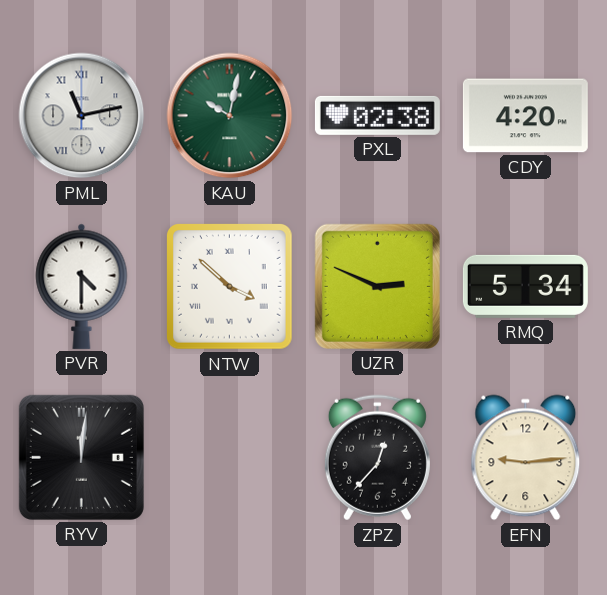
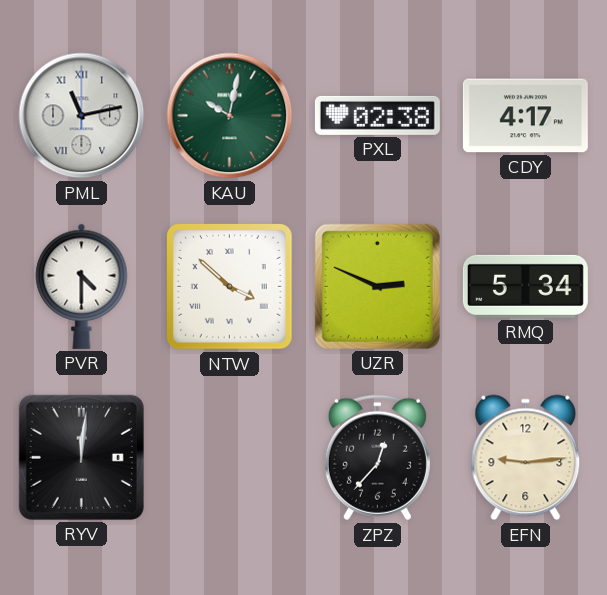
CDY: 4:20 -> 4:17 (525, 116)
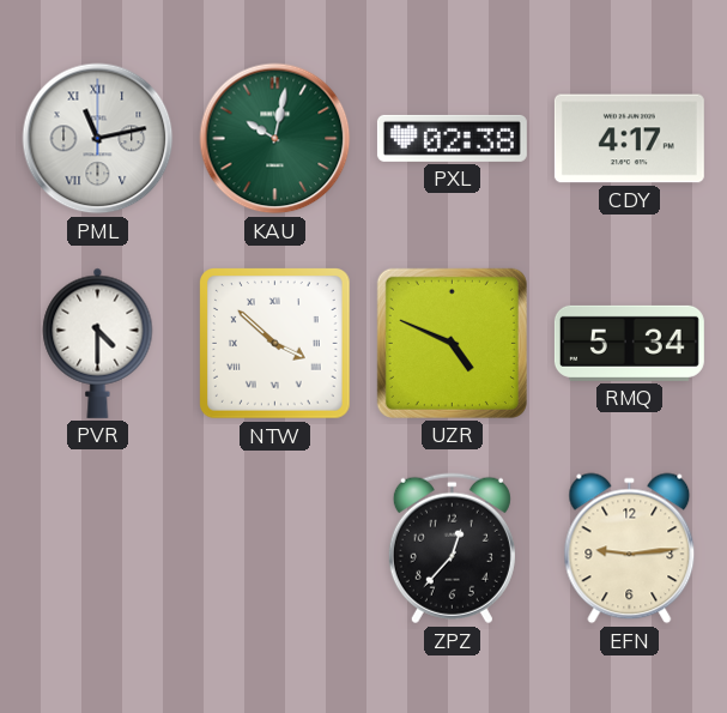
UZR: 2:49 -> 4:49 (452, 343)
RYV: 12:01 -> none (81, 457)
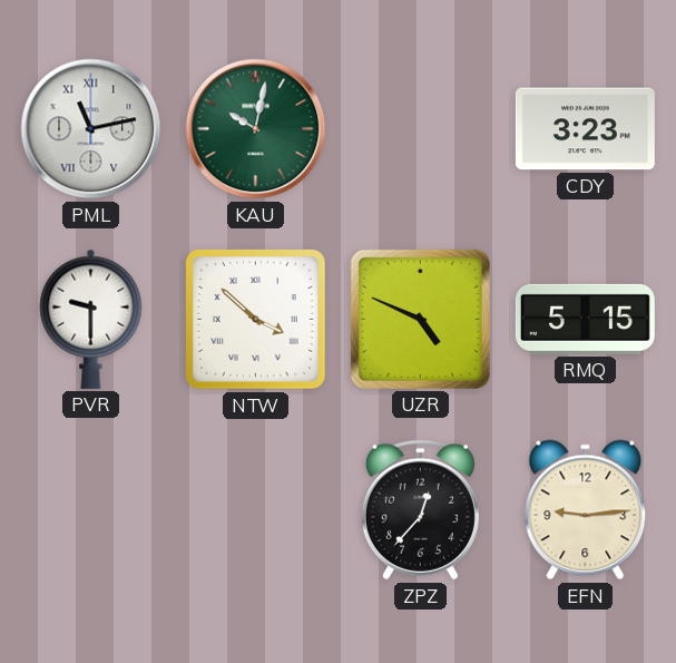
PXL: 02:38 -> none (452, 138)
CDY: 4:17 -> 3:23 (585, 129)
PVR: 4:30 -> 9:30 (91, 319)
RMQ: 5:34 -> 5:15 (585, 319)
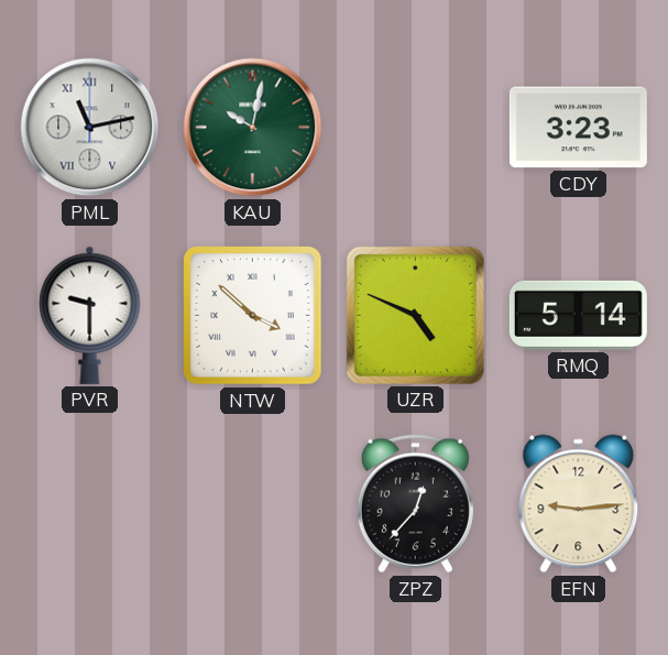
RMQ: 5:15 -> 5:14 (578, 315)
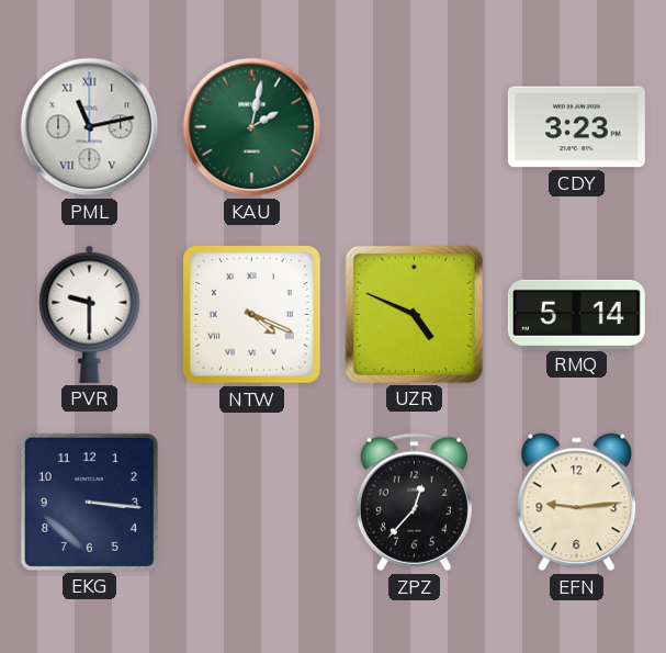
KAU: 10:02 -> 2:02 (252, 127)
NTW: 3:52 -> 4:19 (252, 315)
EKG: none -> 3:16 (89, 502)
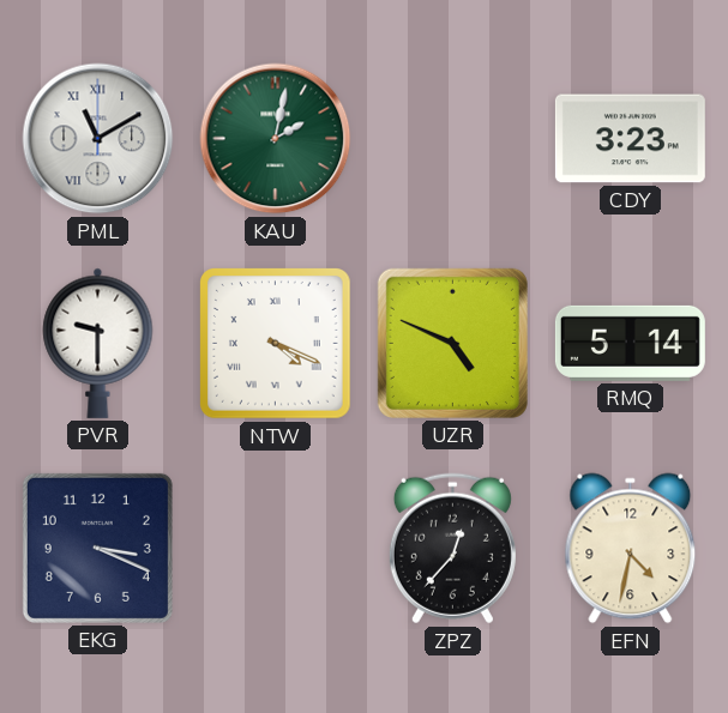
PML: 11:13 -> 11:10 (98, 139)
EKG: 3:16 -> 3:19 (97, 548)
EFN: 9:14 -> 4:32 (631, 549)
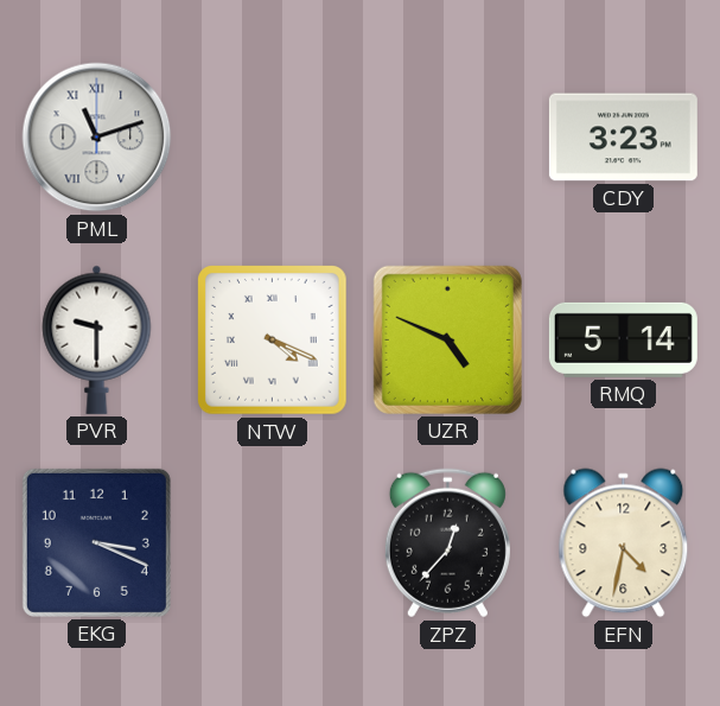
PML: 11:10 -> 11:12 (97, 138)
KAU: 2:02 -> none (276, 139)
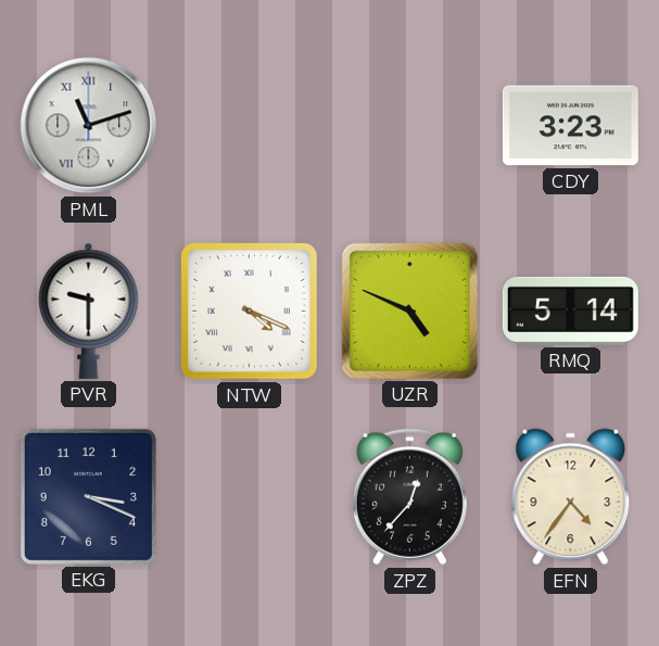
EFN: 4:32 -> 4:36 (571, 497)
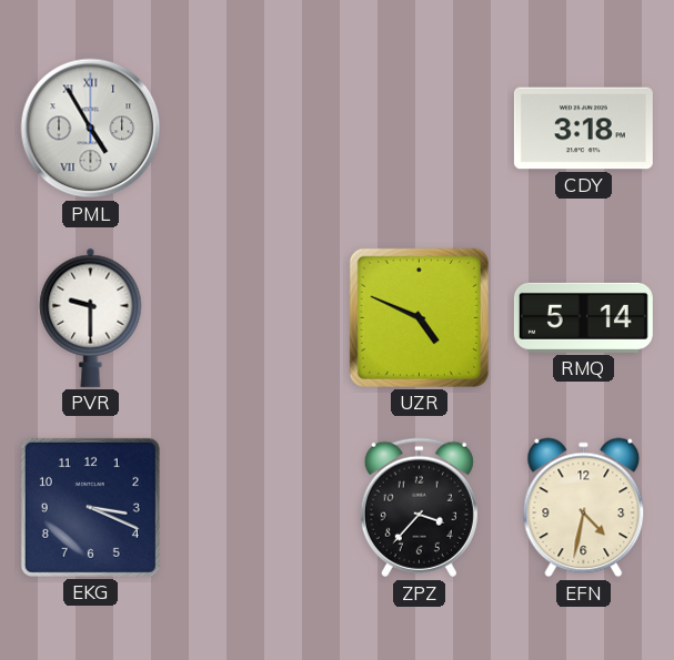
PML: 11:12 -> 4:55 (91, 129)
CDY: 3:23 -> 3:18 (583, 129)
NTW: 4:19 -> none (250, 312)
ZPZ: 12:37 -> 3:37 (419, 508)
EFN: 4:36 -> 4:32 (584, 508)
